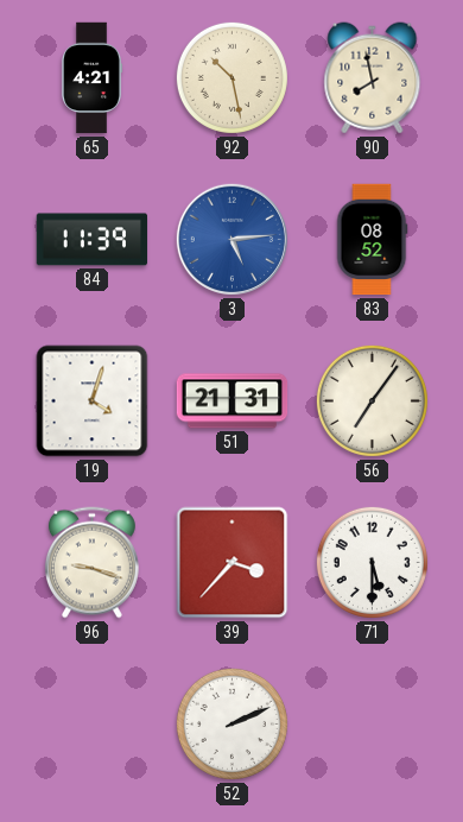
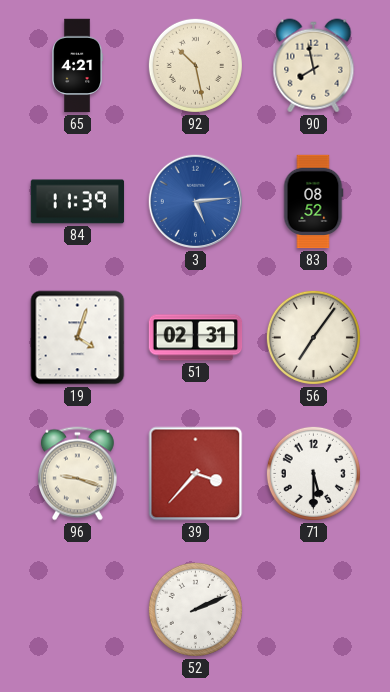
51: 21:31 -> 02:31 (196, 338)
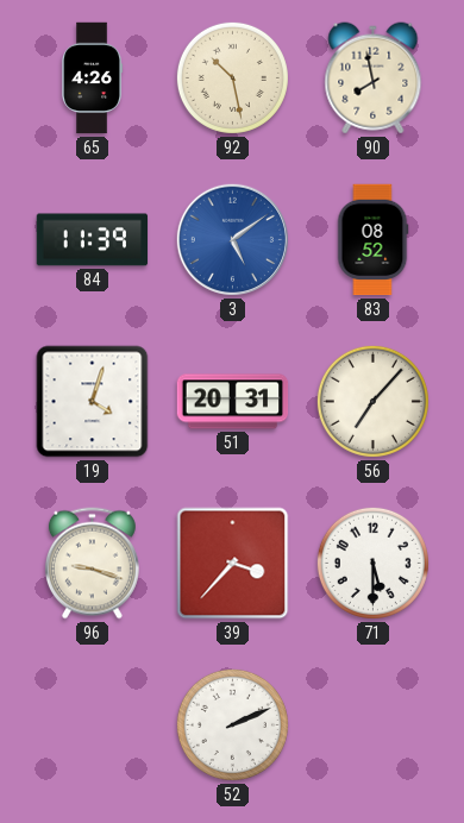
65: 4:21 -> 4:26 (93, 78)
3: 5:14 -> 5:09 (232, 239)
51: 02:31 -> 20:31 (233, 402)
56: 7:06 -> 7:07 (372, 401)
